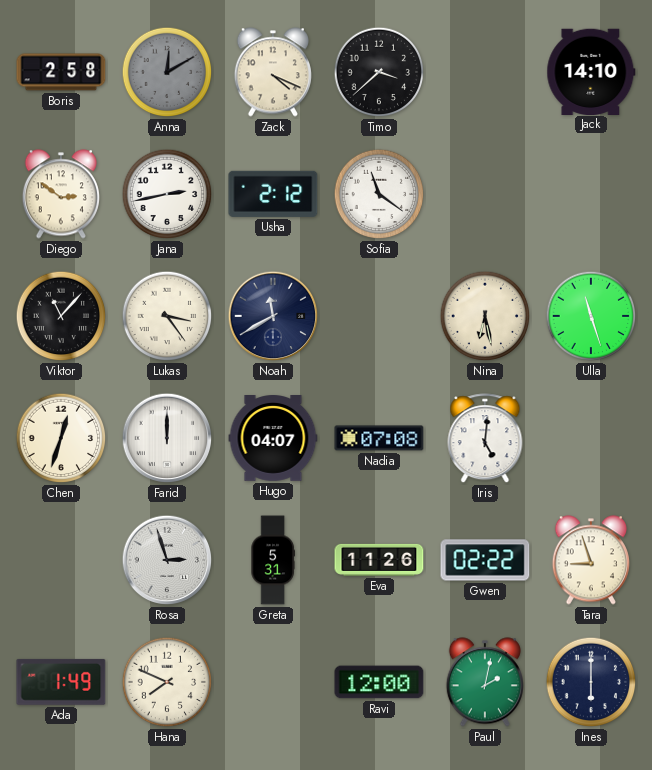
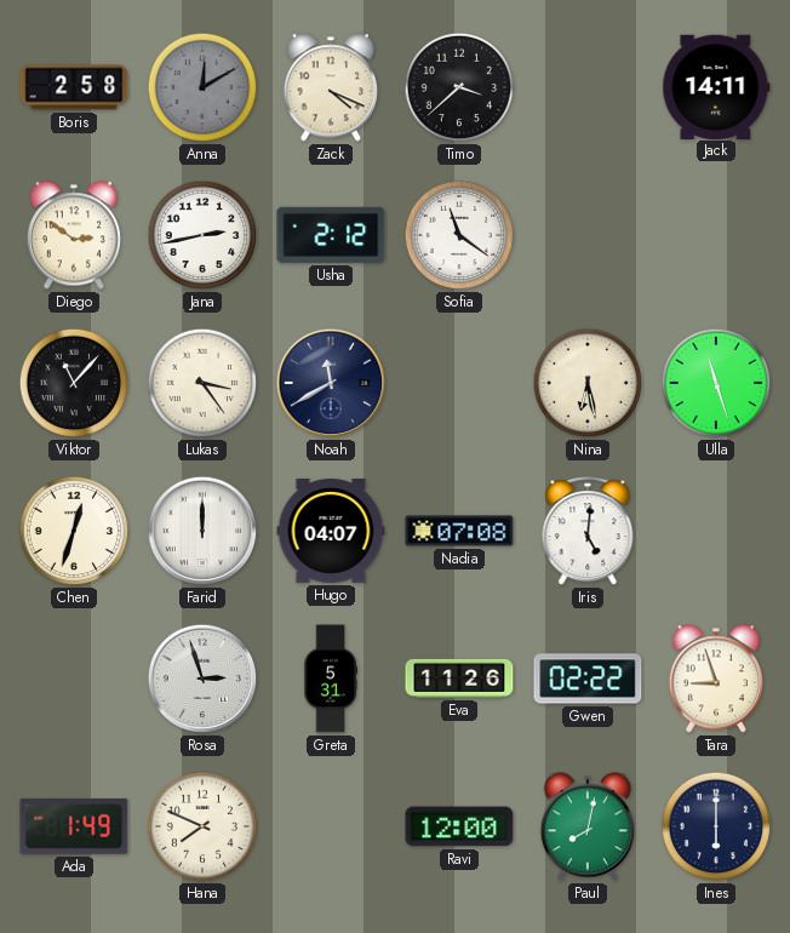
Jack: 14:10 -> 14:11 (716, 86)
Paul: 2:02 -> 8:02 (588, 826)
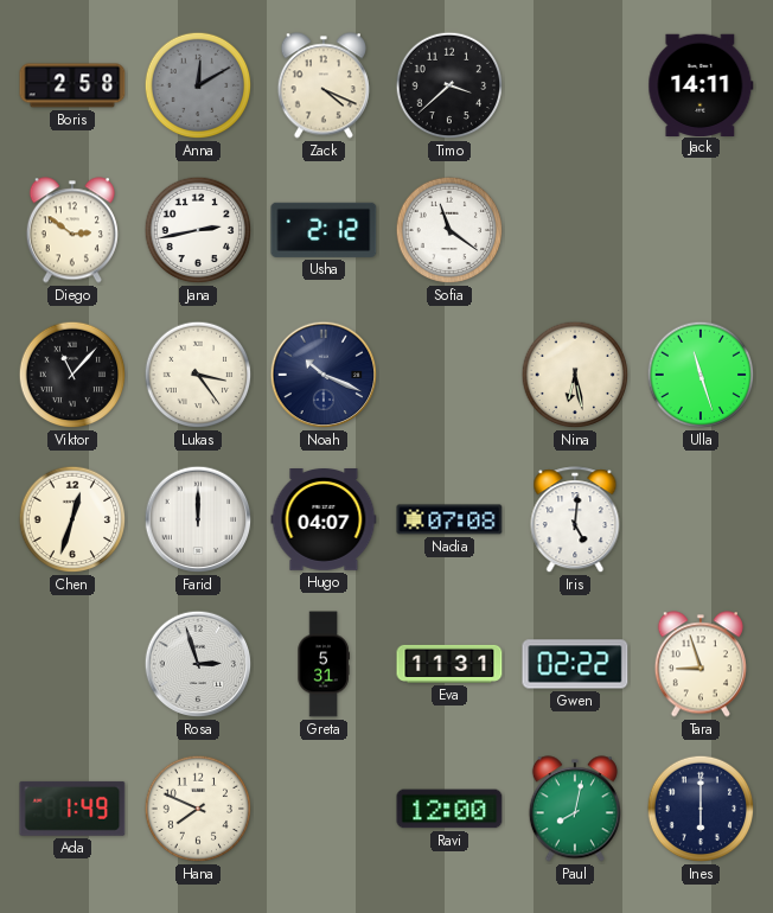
Noah: 11:40 -> 10:19 (324, 375)
Eva: 11:26 -> 11:31 (449, 664)
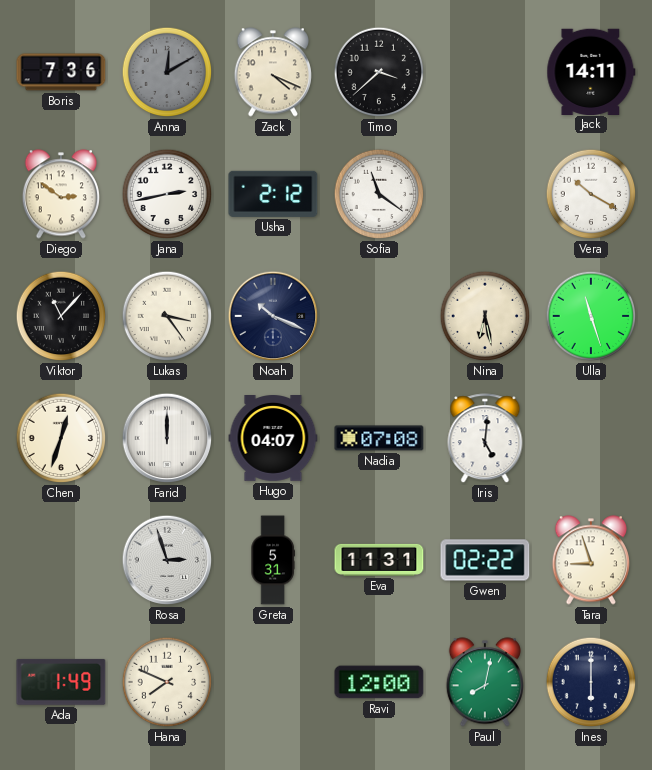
Boris: 2:58 -> 7:36 (61, 72)
Vera: none -> 10:20 (591, 194)
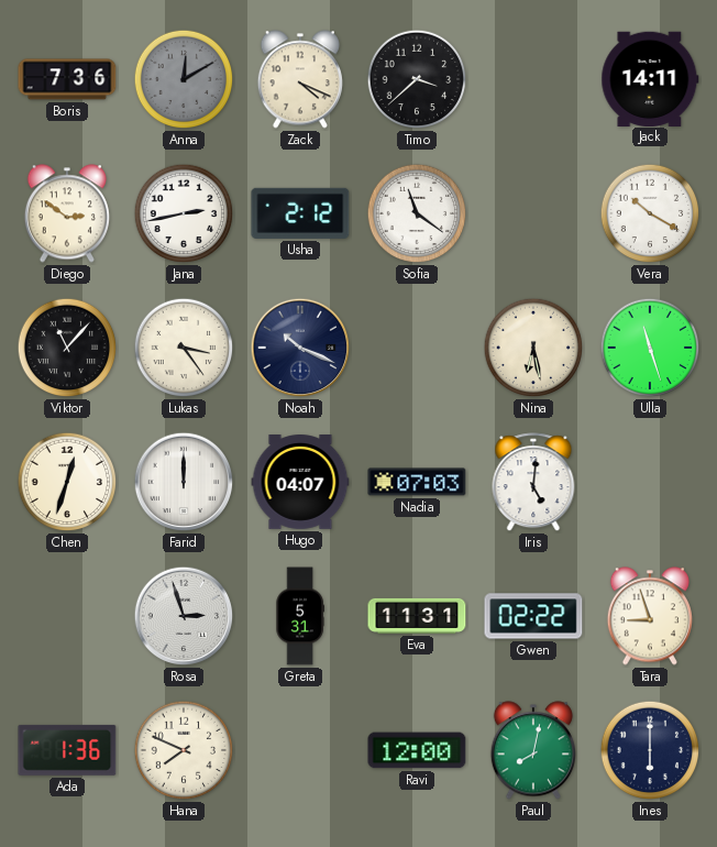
Nadia: 07:08 -> 07:03 (417, 482)
Ada: 1:49 -> 1:36 (67, 750)
